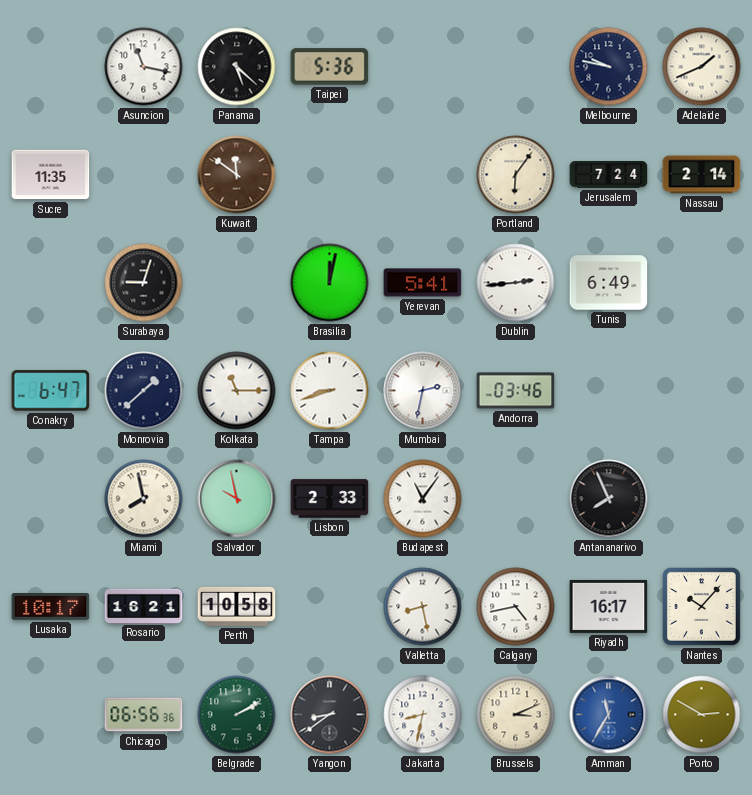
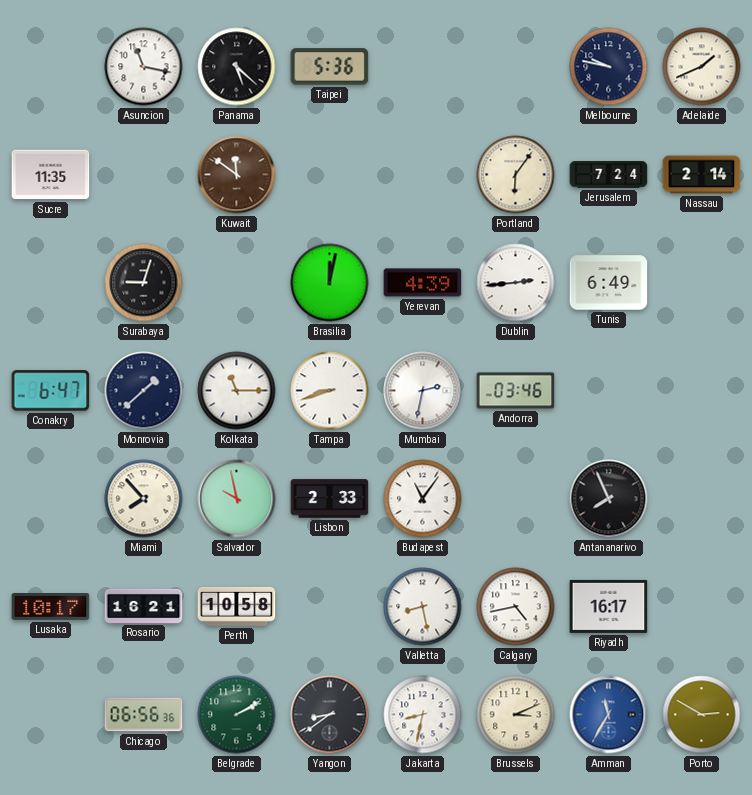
Yerevan: 5:41 -> 4:39 (423, 283)
Miami: 7:58 -> 7:53 (144, 499)
Nantes: 10:07 -> none (701, 606)
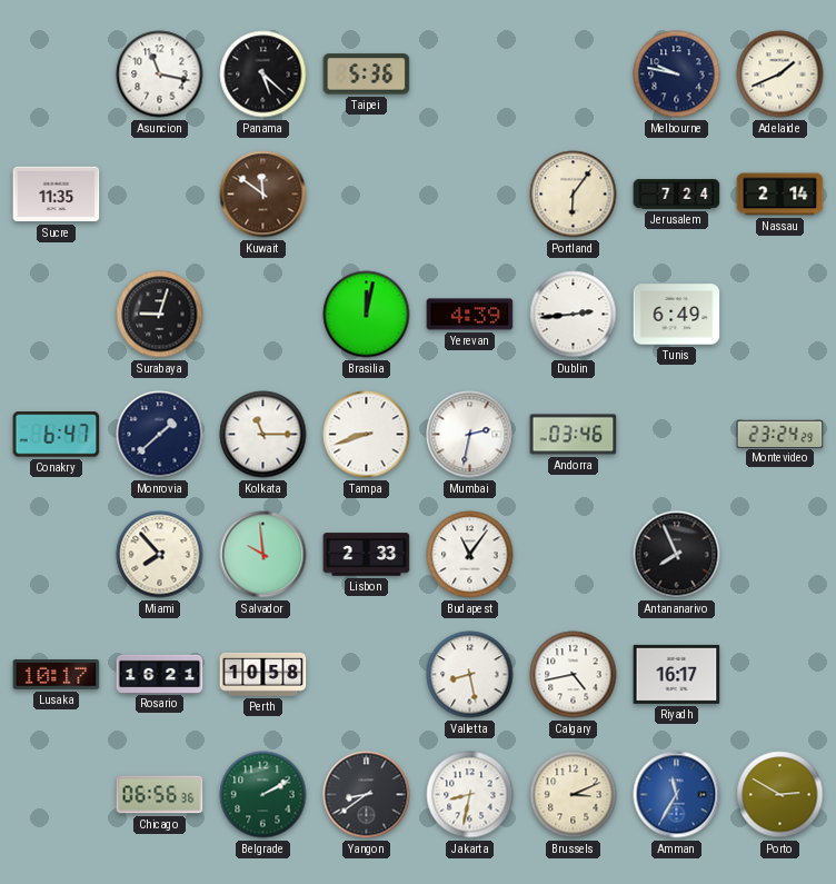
Montevideo: none -> 23:24 (780, 434)
Salvador: 9:58 -> 9:59 (263, 555)
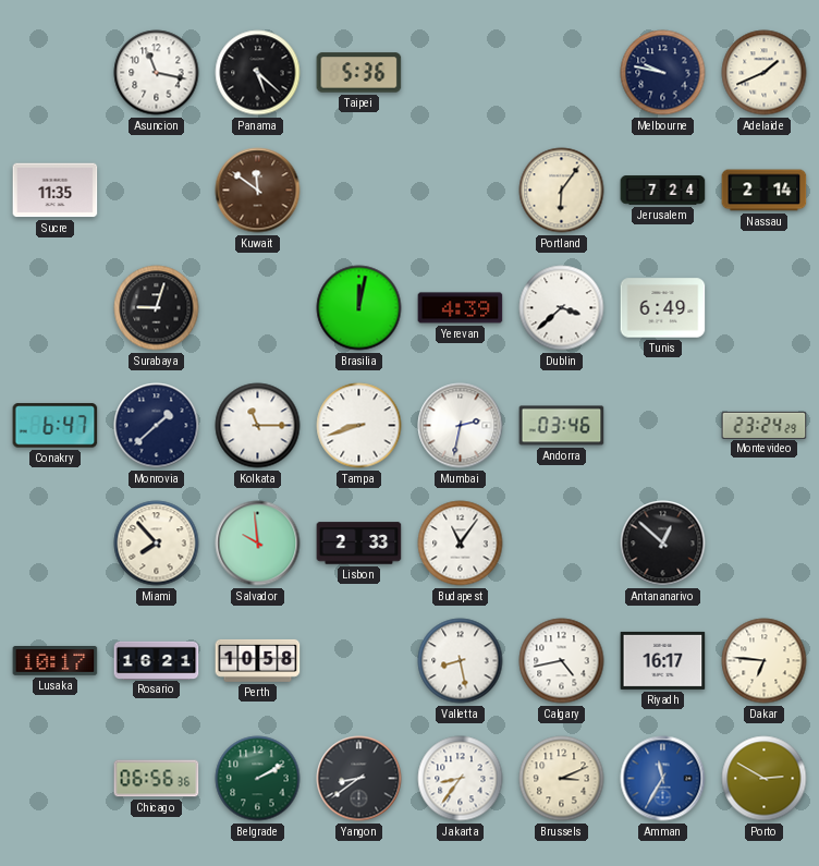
Dublin: 2:44 -> 3:38 (562, 308)
Antananarivo: 7:56 -> 12:52 (663, 544)
Dakar: none -> 6:46 (765, 661)
Jakarta: 8:32 -> 8:36 (461, 779)
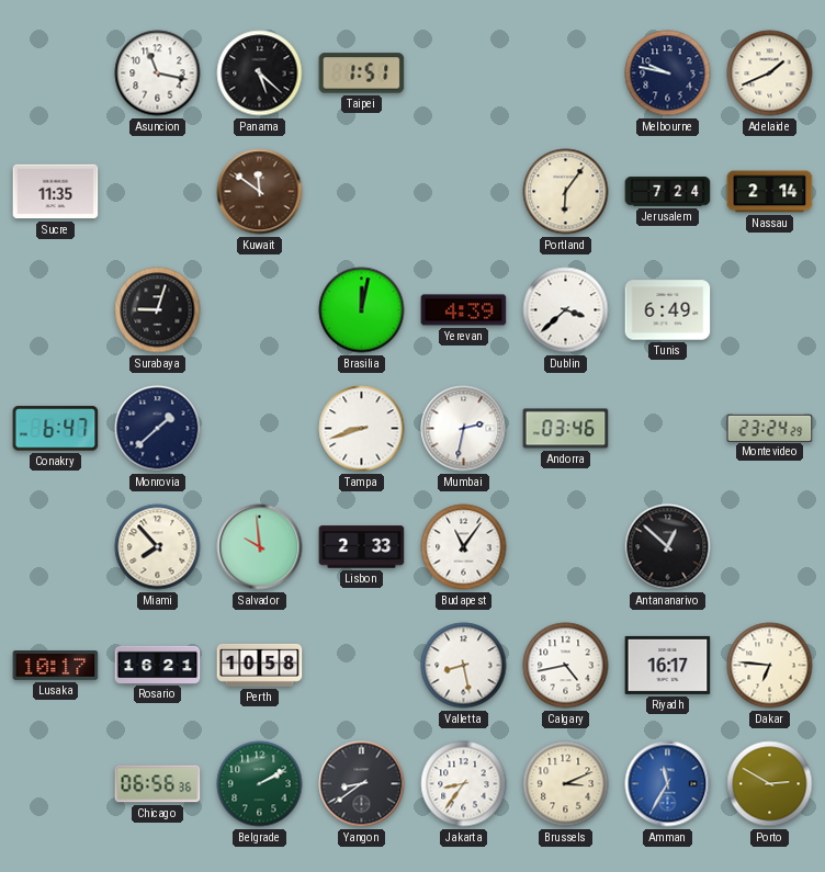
Taipei: 5:36 -> 1:51 (362, 73)
Kolkata: 11:15 -> none (258, 426)
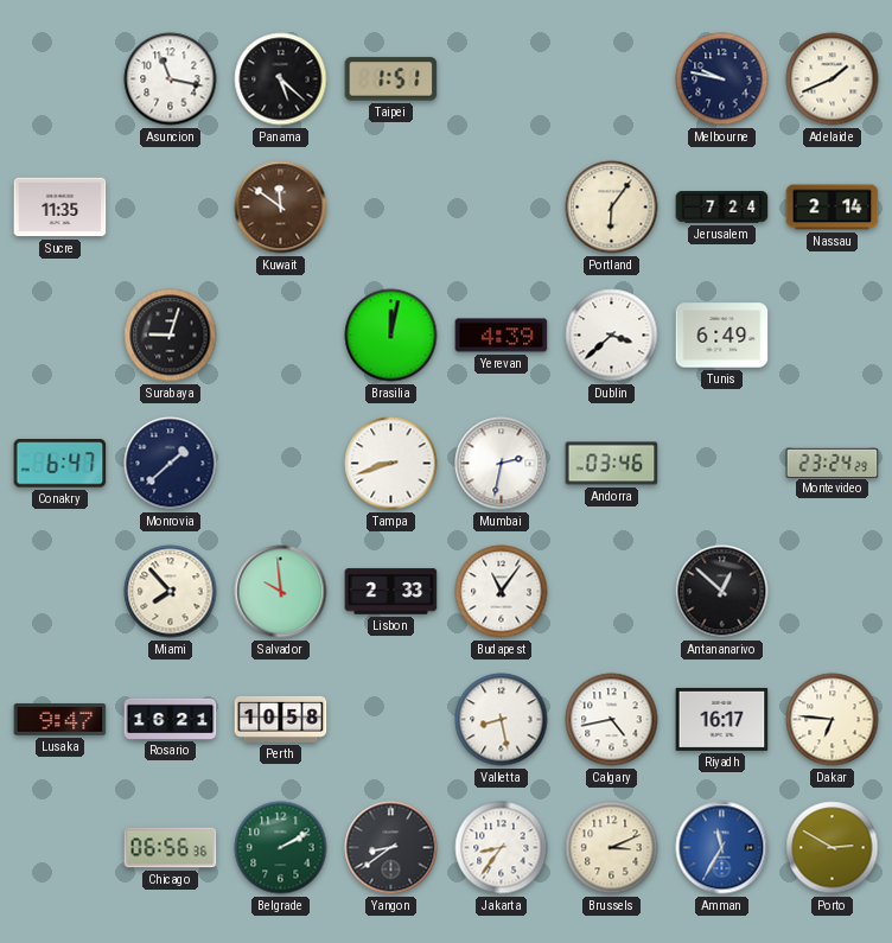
Lusaka: 10:17 -> 9:47 (60, 720)
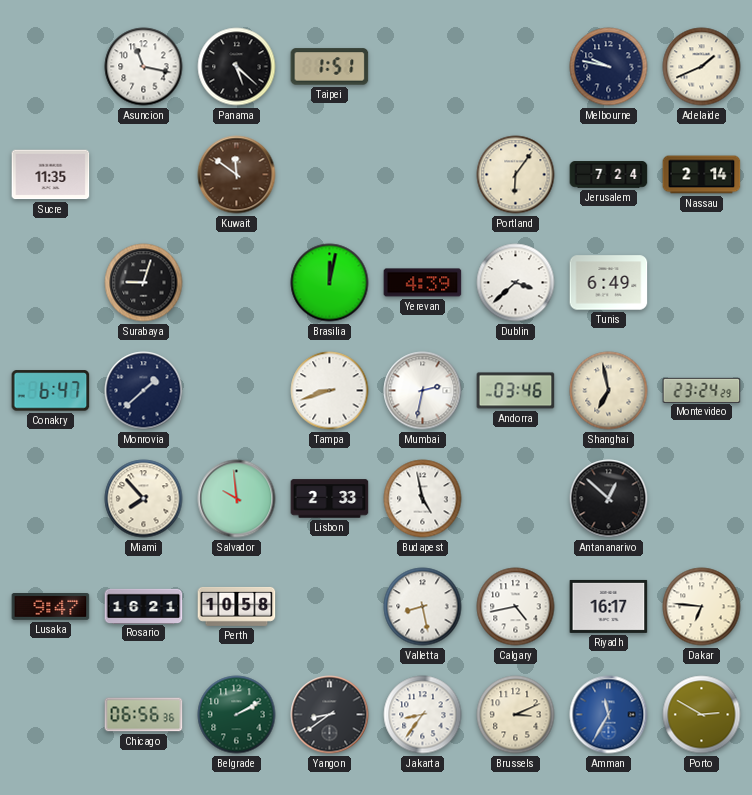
Shanghai: none -> 6:58 (609, 391)
Budapest: 11:06 -> 4:58 (423, 499)
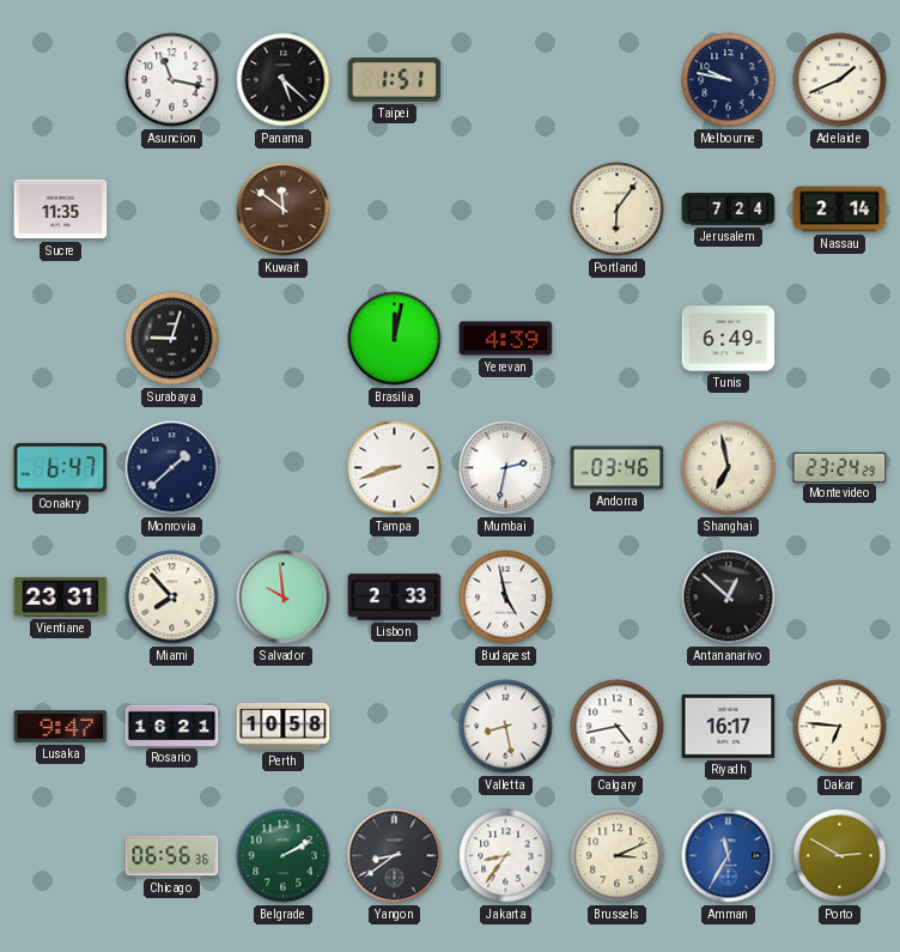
Dublin: 3:38 -> none (516, 283)
Vientiane: none -> 23:31 (61, 596)
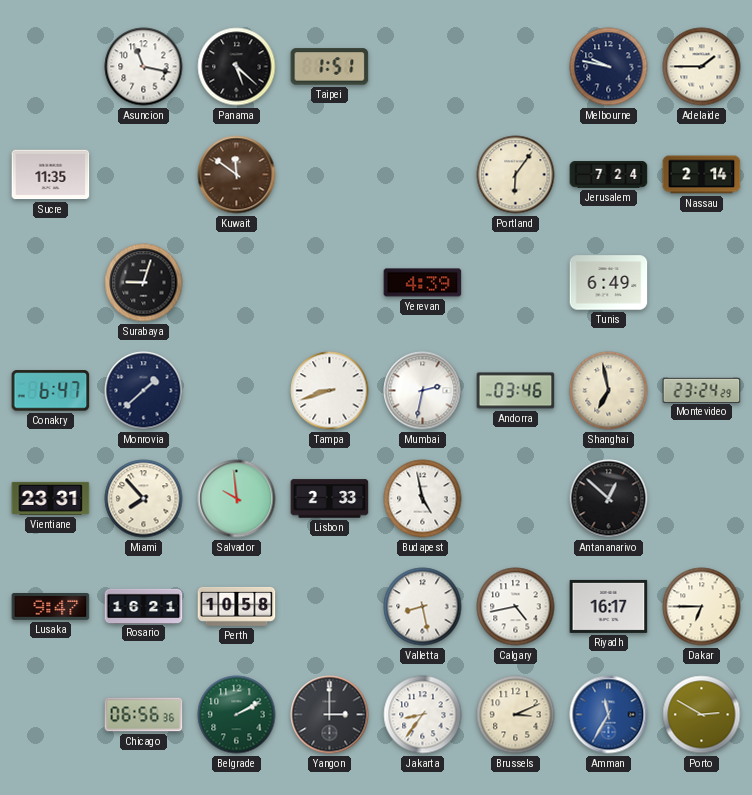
Adelaide: 1:41 -> 1:45 (702, 67)
Brasilia: 12:02 -> none (395, 339)
Dakar: 6:46 -> 6:45 (702, 607)
Yangon: 8:39 -> 3:00 (330, 715)
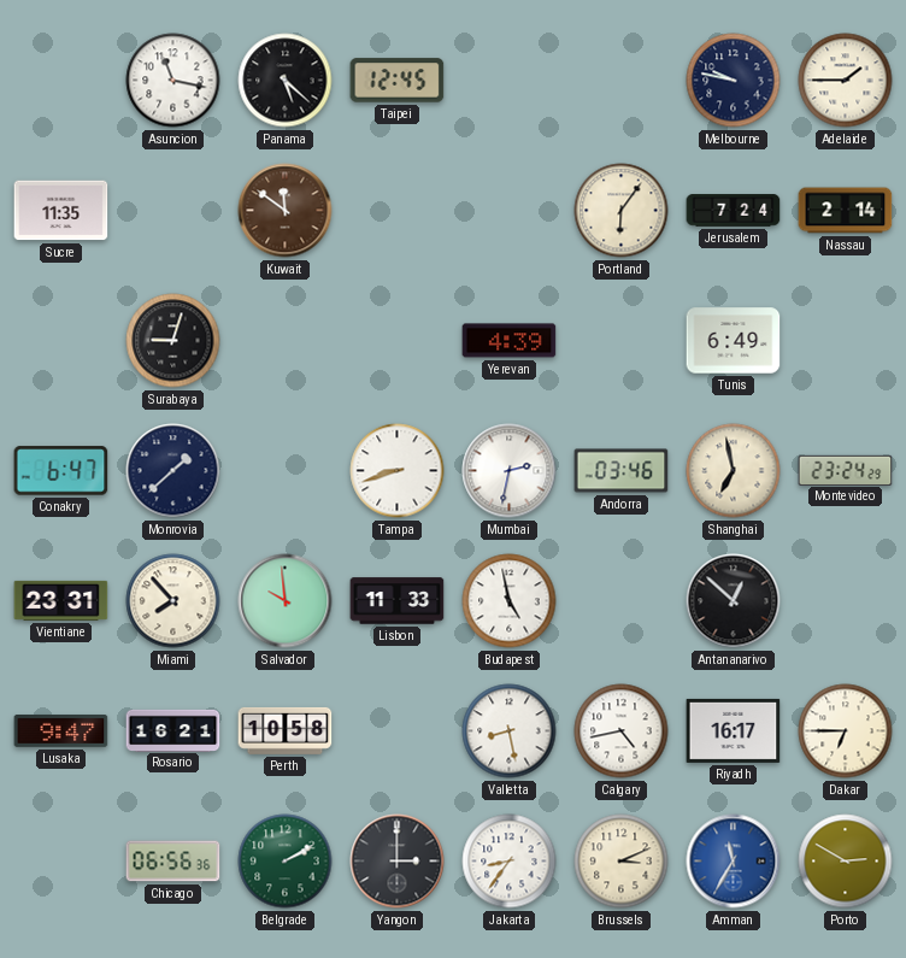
Taipei: 1:51 -> 12:45 (398, 81)
Lisbon: 2:33 -> 11:33 (398, 601)
